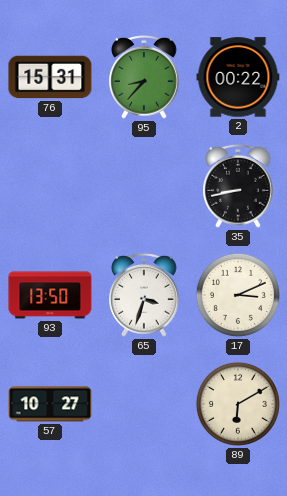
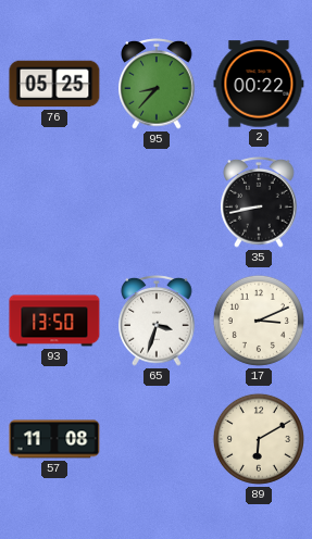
76: 15:31 -> 05:25 (54, 84)
57: 10:27 -> 11:08 (54, 439)
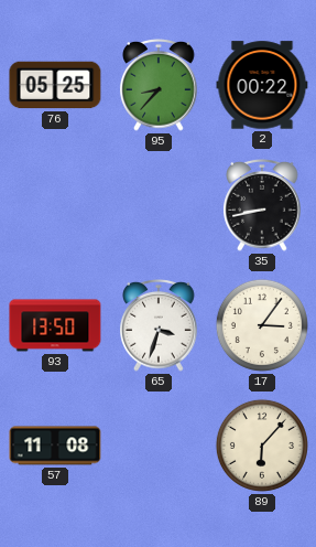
17: 3:11 -> 3:06 (262, 325)
89: 6:10 -> 6:07 (262, 446)
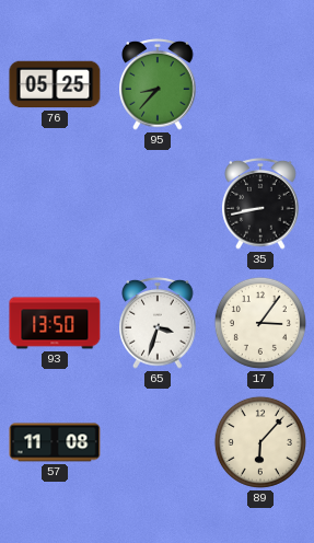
2: 00:22 -> none (262, 85)
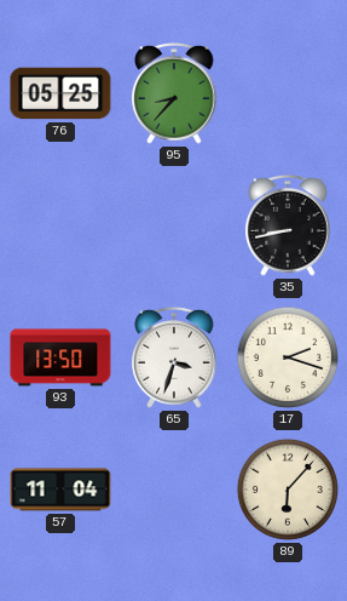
17: 3:06 -> 2:18 (288, 357)
57: 11:08 -> 11:04 (60, 490)
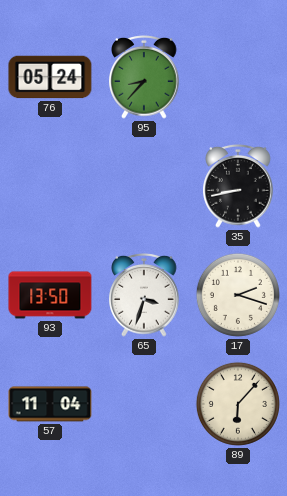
76: 05:25 -> 05:24 (50, 77)
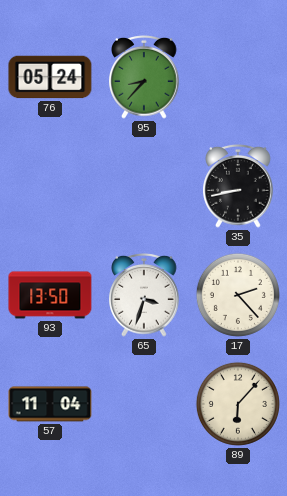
17: 2:18 -> 2:23 (238, 295)
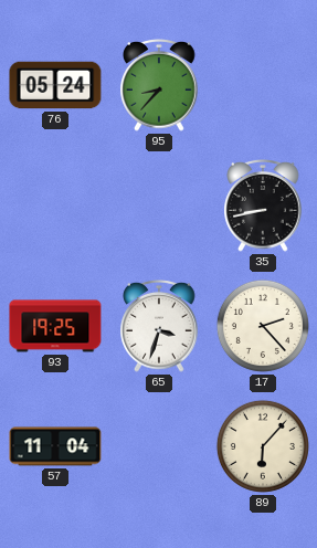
93: 13:50 -> 19:25 (55, 326)
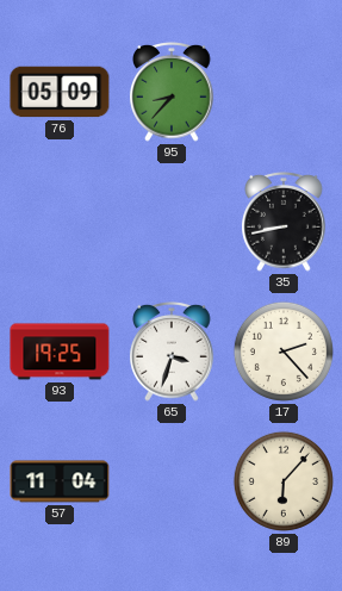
76: 05:24 -> 05:09 (60, 92)
